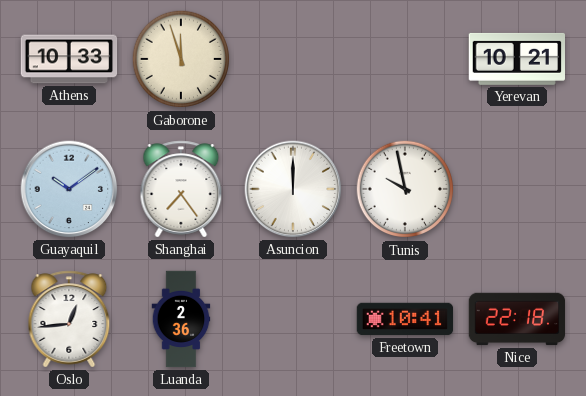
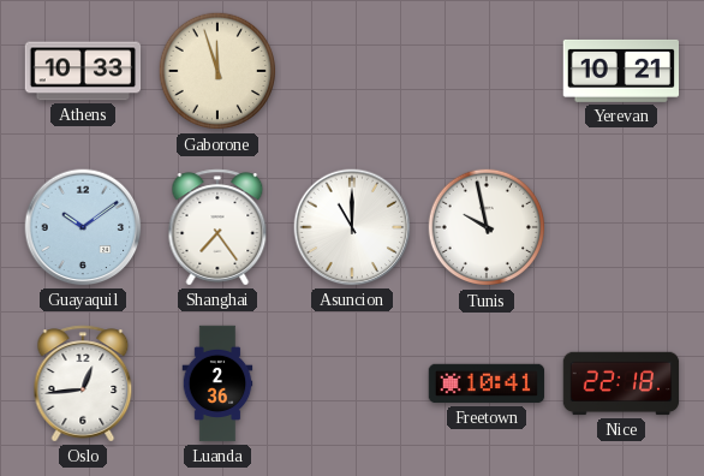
Asuncion: 12:00 -> 11:00 (352, 227)
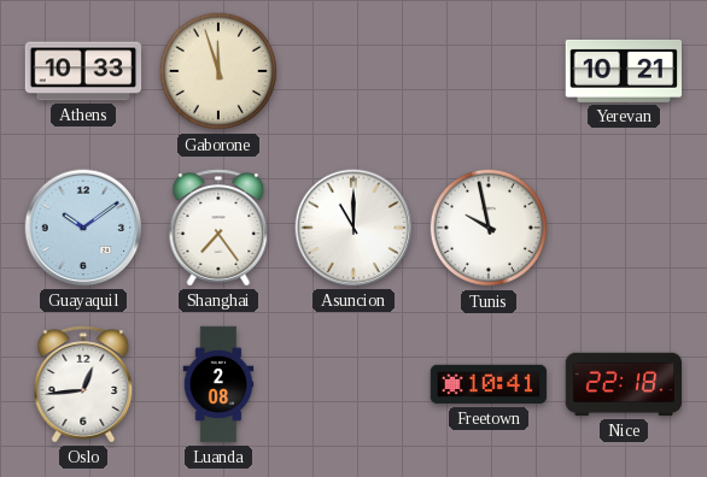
Luanda: 2:36 -> 2:08 (218, 384)
